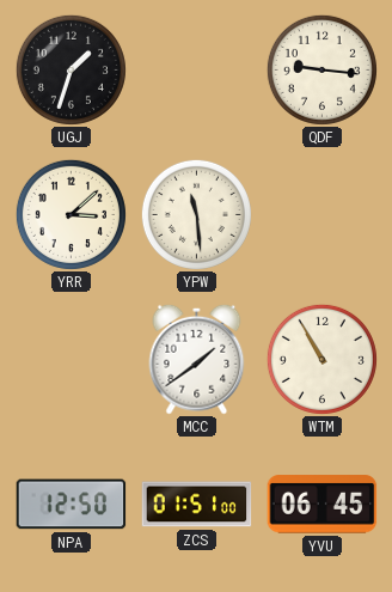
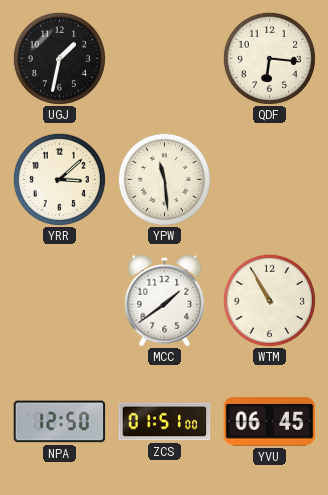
UGJ: 1:33 -> 1:32 (59, 58)
QDF: 9:16 -> 6:16 (269, 58)
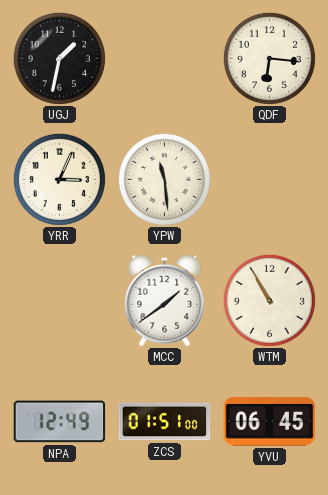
YRR: 3:08 -> 3:04 (59, 179)
NPA: 12:50 -> 12:49 (60, 422)
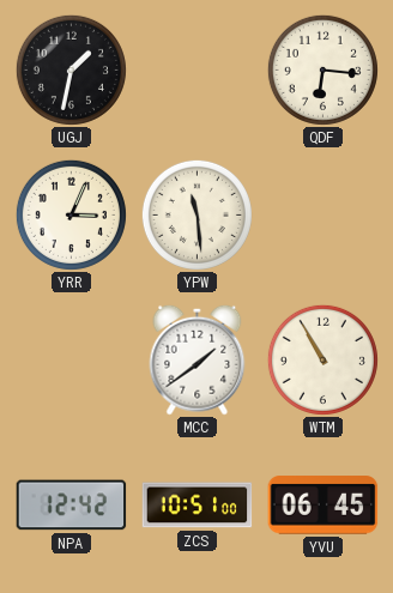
NPA: 12:49 -> 12:42 (72, 506)
ZCS: 01:51 -> 10:51 (198, 506)
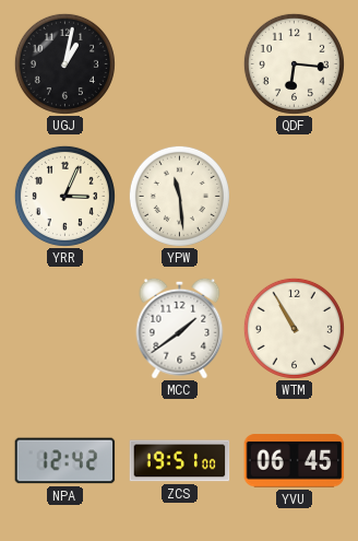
UGJ: 1:32 -> 1:02 (64, 63)
ZCS: 10:51 -> 19:51 (180, 461)
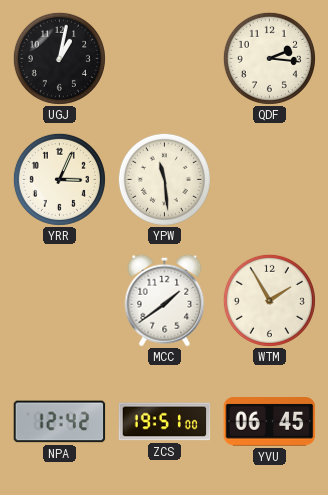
QDF: 6:16 -> 2:16 (269, 58)
WTM: 10:55 -> 1:55 (269, 300)
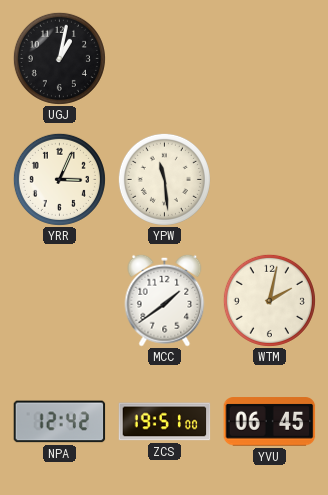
QDF: 2:16 -> none (269, 58)
WTM: 1:55 -> 2:02 (269, 300)
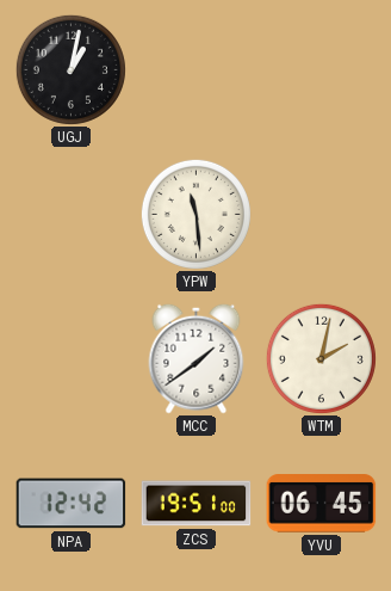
YRR: 3:04 -> none (59, 179)
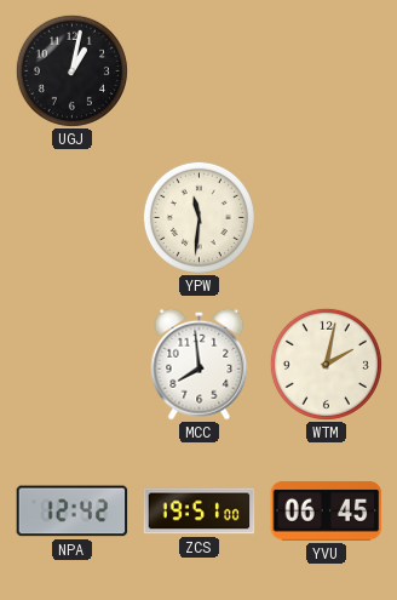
YPW: 11:29 -> 11:31 (198, 217)
MCC: 1:39 -> 7:59 (200, 364)
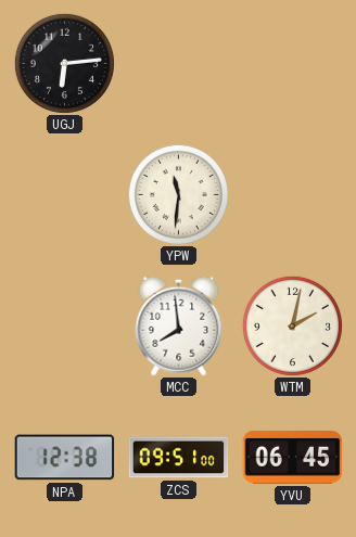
UGJ: 1:02 -> 6:14 (64, 63)
NPA: 12:42 -> 12:38 (65, 458)
ZCS: 19:51 -> 09:51 (179, 458)
